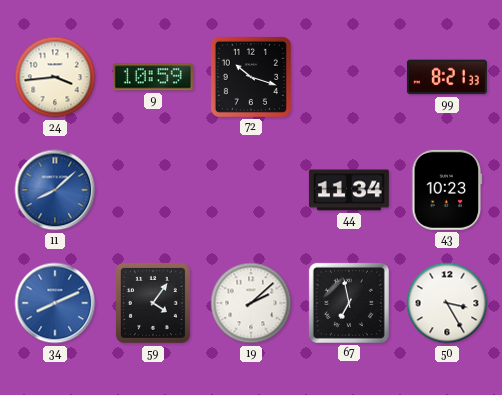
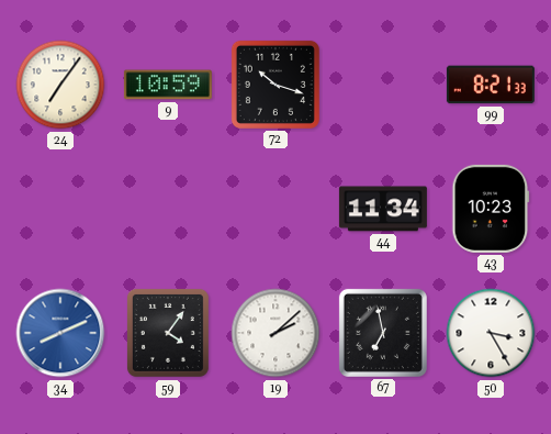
24: 3:44 -> 7:06 (60, 85)
11: 8:08 -> none (55, 190)
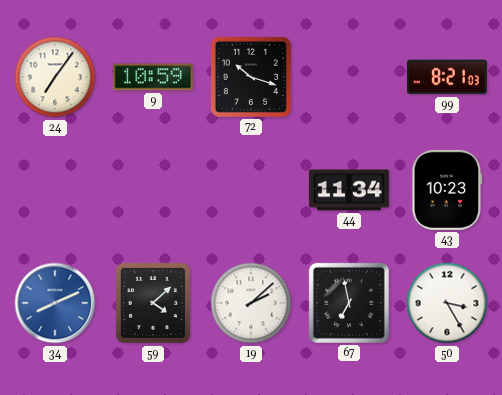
99: 8:21:33 -> 8:21:03 (447, 77)
59: 4:06 -> 4:08 (153, 303)
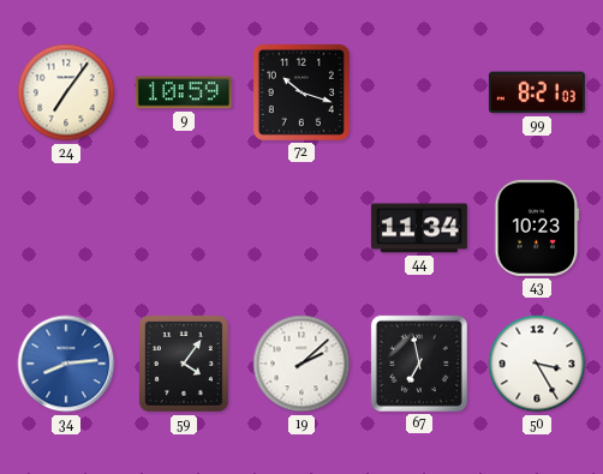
34: 8:11 -> 8:14 (66, 364)
59: 4:08 -> 4:06 (184, 364)
